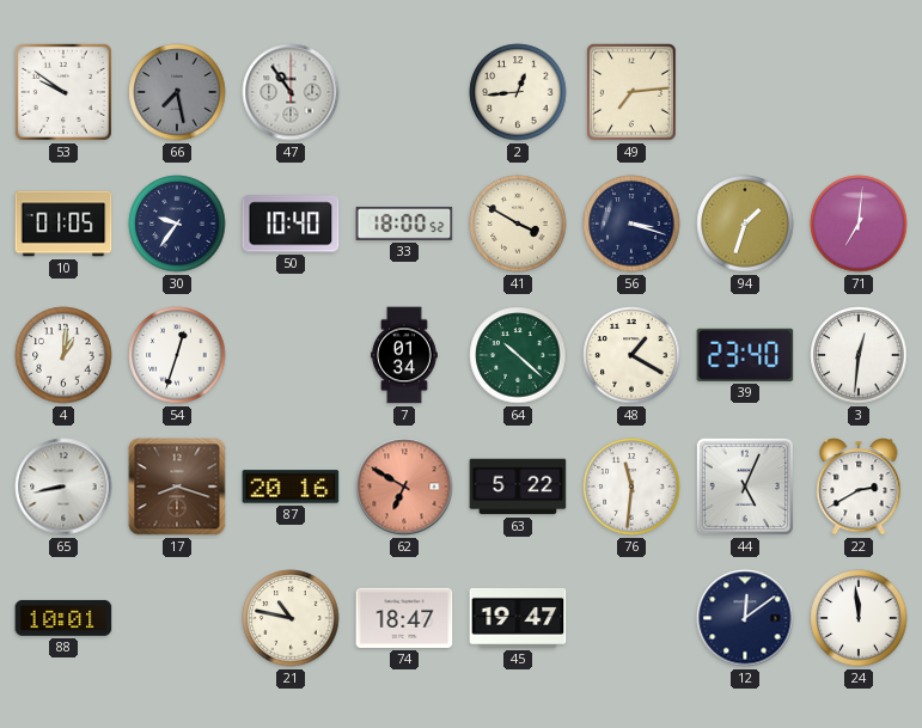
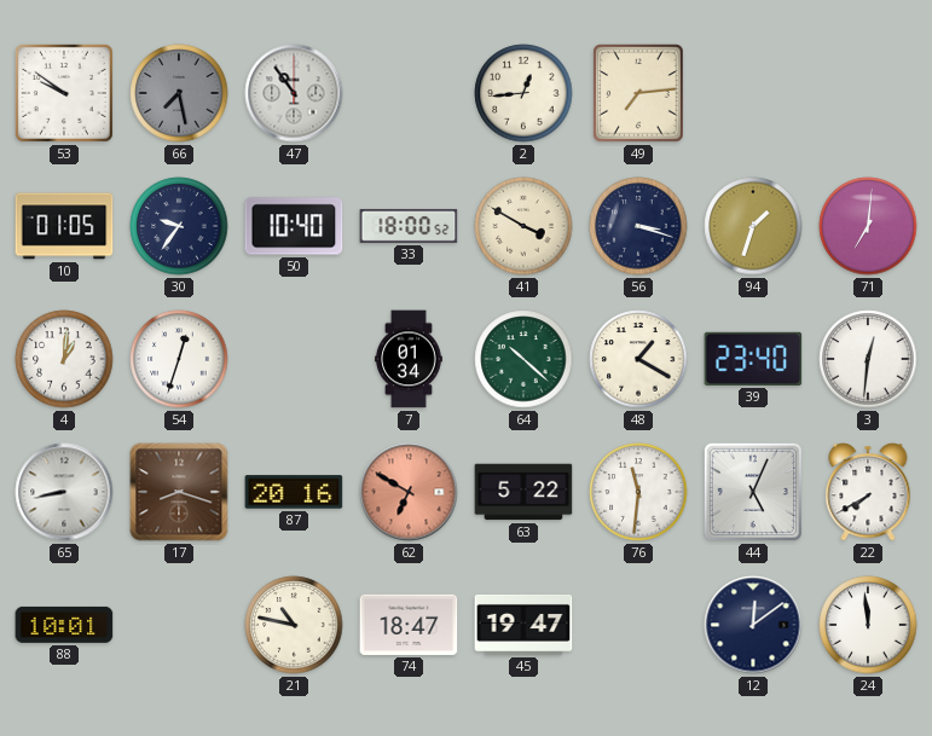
22: 2:40 -> 7:40 (868, 492)
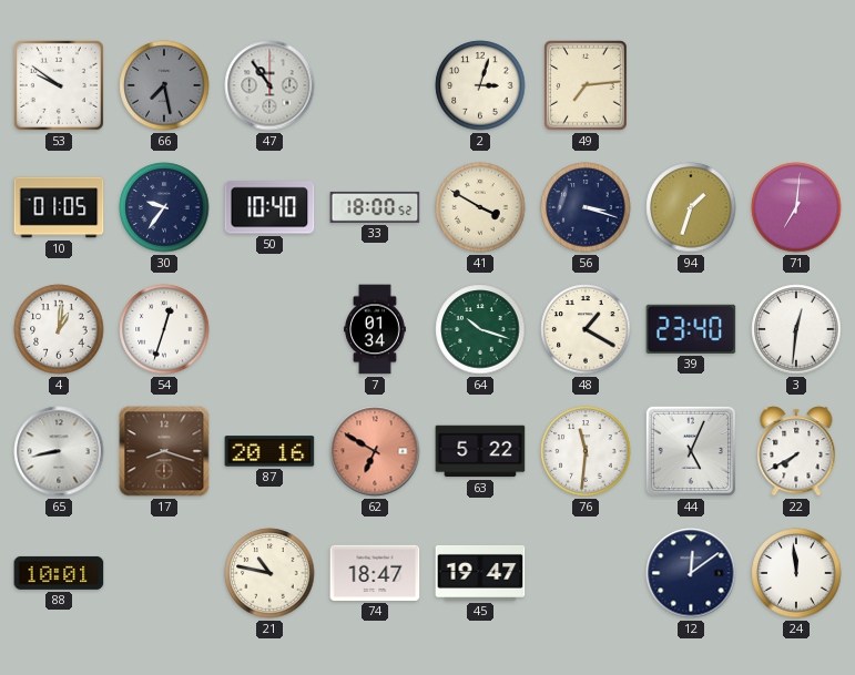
2: 12:44 -> 3:03 (480, 85)
64: 10:22 -> 10:18 (480, 329)
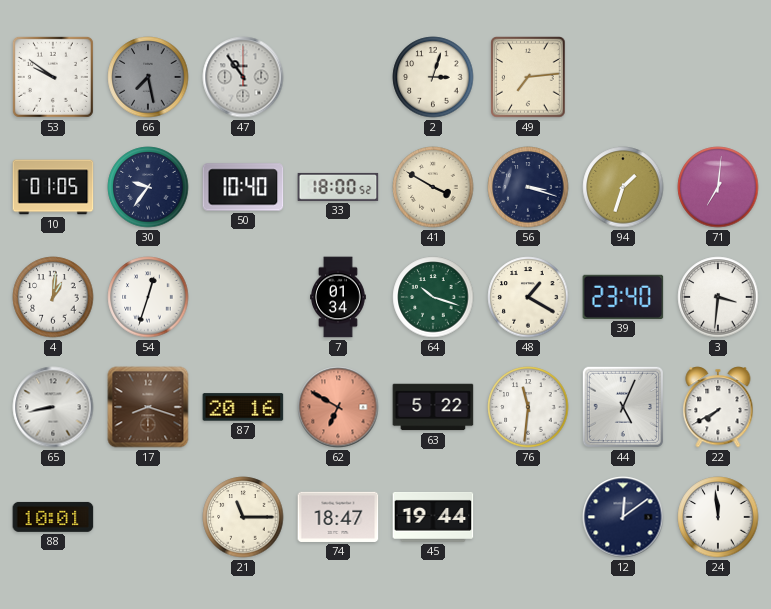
3: 12:31 -> 3:31 (718, 297)
21: 10:47 -> 11:15 (243, 517)
45: 19:47 -> 19:44 (433, 517)
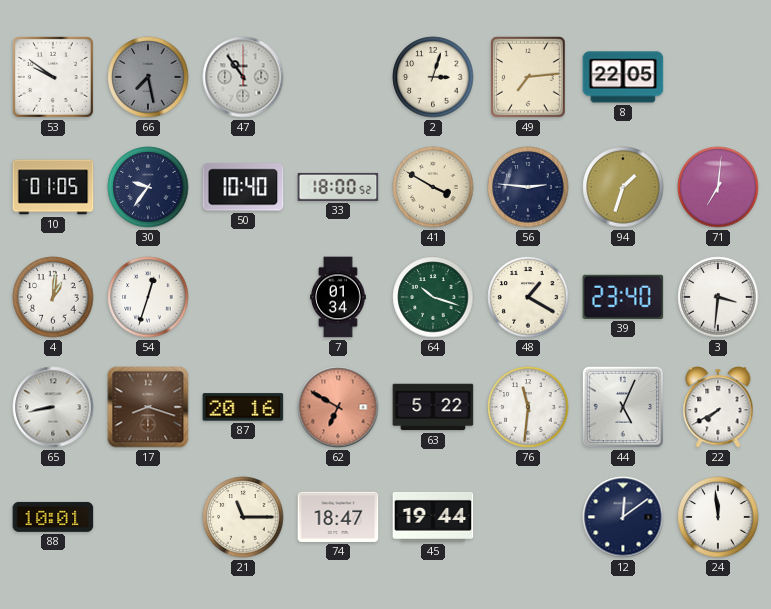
8: none -> 22:05 (623, 77)
56: 3:18 -> 2:46 (528, 187)
